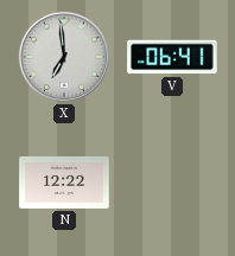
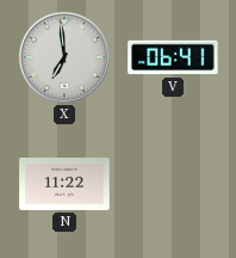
N: 12:22 -> 11:22 (64, 184)
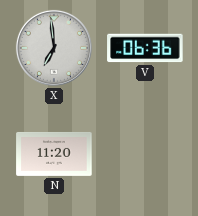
V: 06:41 -> 06:36 (145, 48)
N: 11:22 -> 11:20 (54, 154)
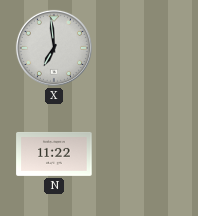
V: 06:36 -> none (145, 48)
N: 11:20 -> 11:22 (54, 154)
